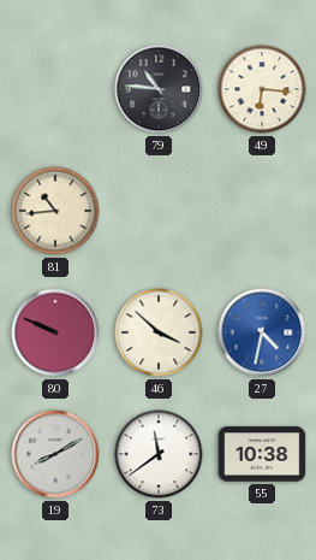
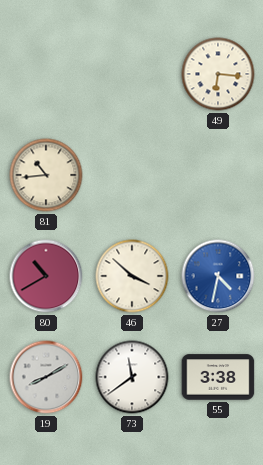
79: 10:46 -> none (159, 89)
80: 9:49 -> 10:40 (46, 276)
55: 10:38 -> 3:38 (218, 377)
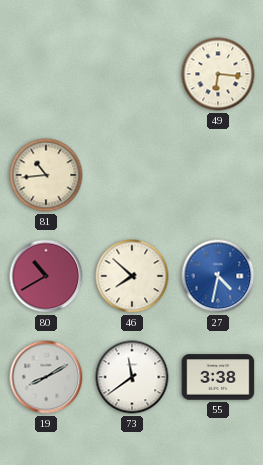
46: 3:52 -> 7:52 (132, 276)
